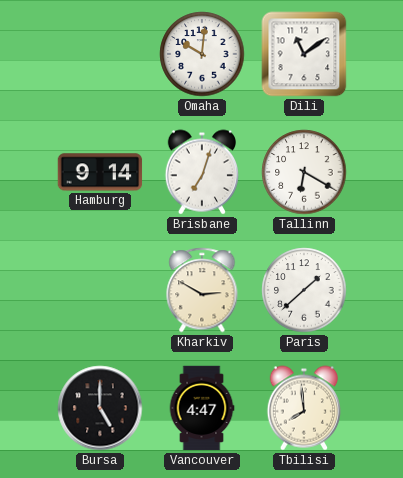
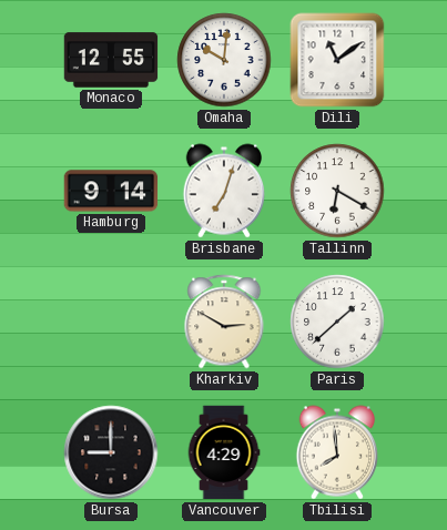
Monaco: none -> 12:55 (111, 60)
Bursa: 5:00 -> 9:00 (111, 452)
Vancouver: 4:47 -> 4:29 (224, 452)
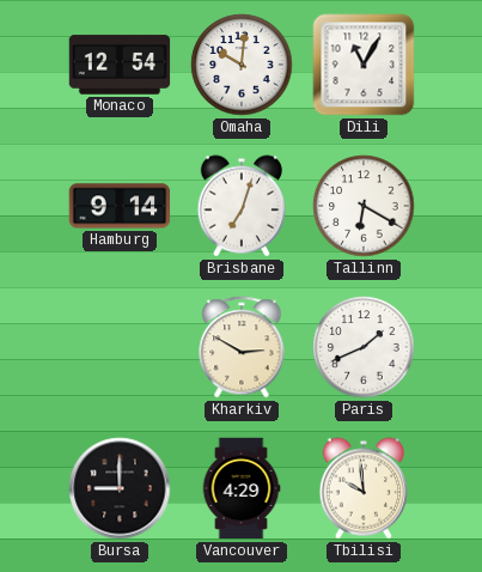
Monaco: 12:55 -> 12:54 (120, 65)
Dili: 11:09 -> 11:05 (364, 65)
Paris: 1:38 -> 1:41 (364, 347)
Tbilisi: 7:59 -> 9:59 (364, 488)
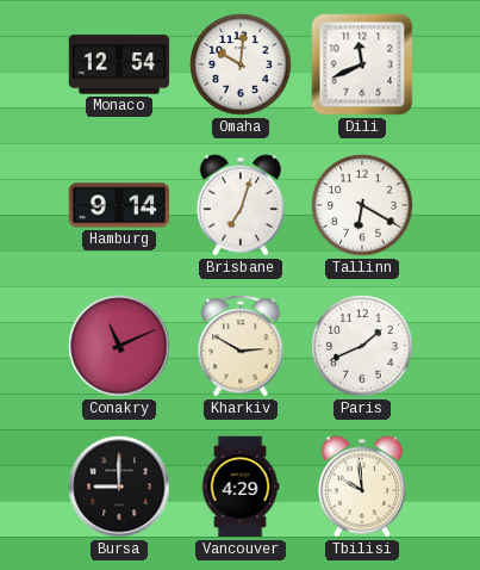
Dili: 11:05 -> 11:41 (362, 64)
Conakry: none -> 11:11 (119, 346)
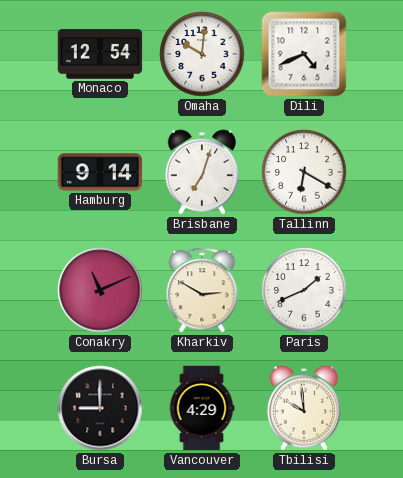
Dili: 11:41 -> 4:41 (304, 54)
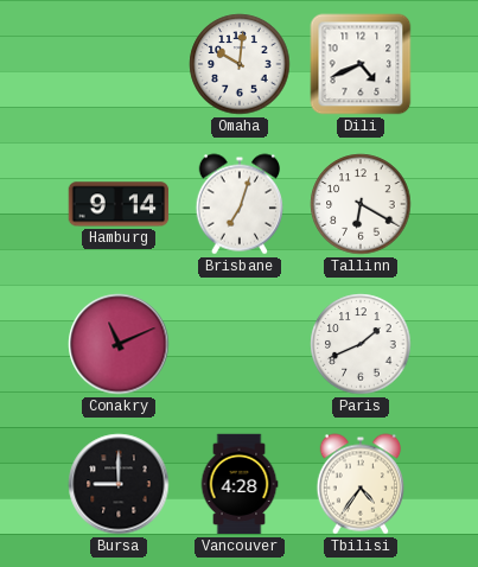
Monaco: 12:54 -> none (100, 54)
Kharkiv: 2:50 -> none (202, 290)
Vancouver: 4:29 -> 4:28 (240, 484)
Tbilisi: 9:59 -> 4:36 (361, 484)
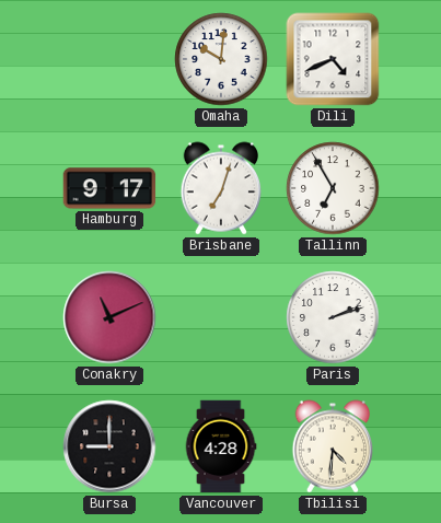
Hamburg: 9:14 -> 9:17 (109, 188)
Tallinn: 6:20 -> 6:55 (333, 188)
Paris: 1:41 -> 2:12 (333, 317)
Tbilisi: 4:36 -> 4:31 (333, 446)
